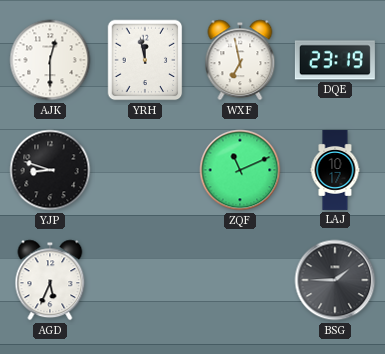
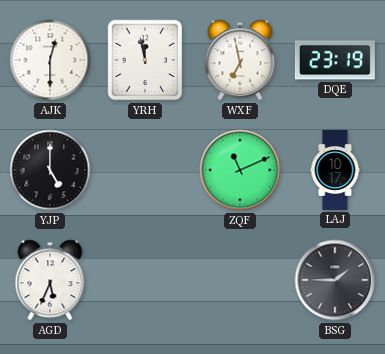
YJP: 8:48 -> 5:00 (50, 170)
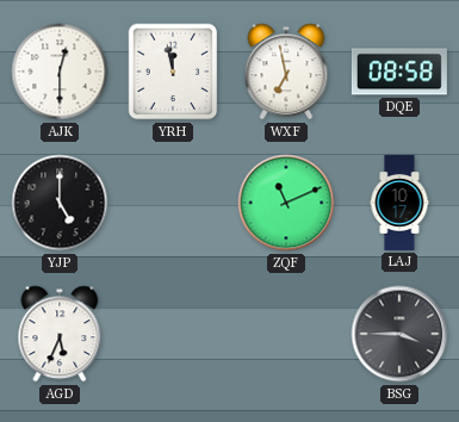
DQE: 23:19 -> 08:58 (399, 72)
BSG: 1:45 -> 3:45 (399, 334)
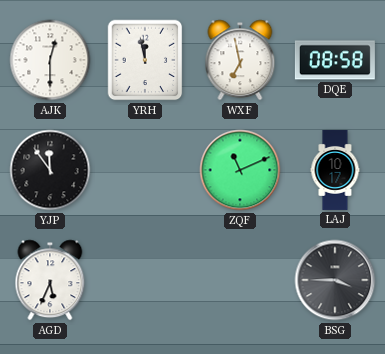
YJP: 5:00 -> 11:54 (50, 170)
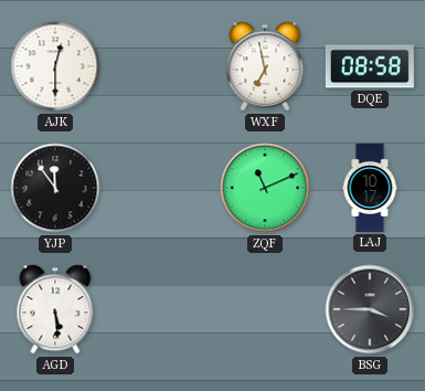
YRH: 11:58 -> none (145, 60)
AGD: 5:34 -> 5:29 (55, 309)
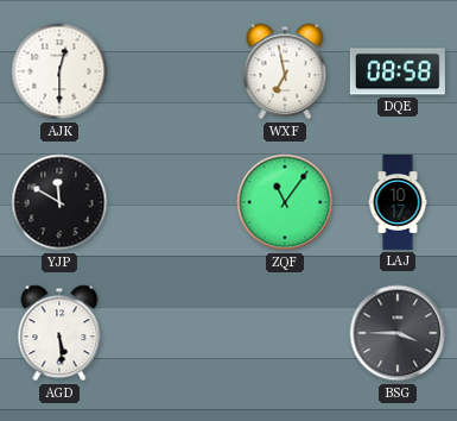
YJP: 11:54 -> 11:50 (59, 202)
ZQF: 11:11 -> 11:06 (285, 202)
